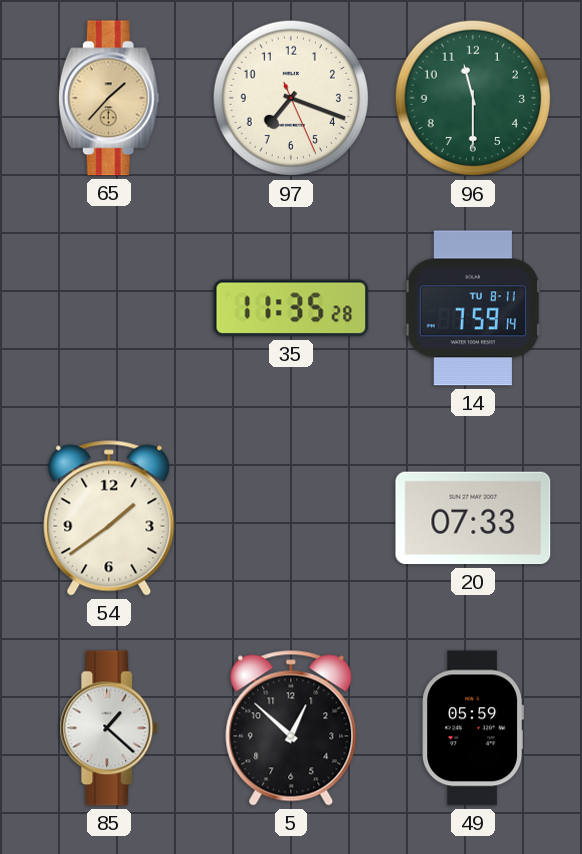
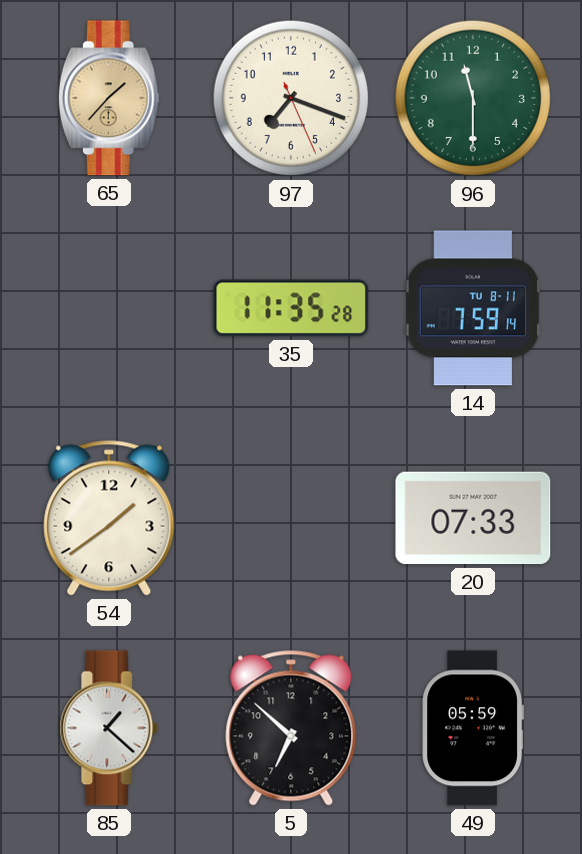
5: 12:52 -> 6:52 (291, 728)
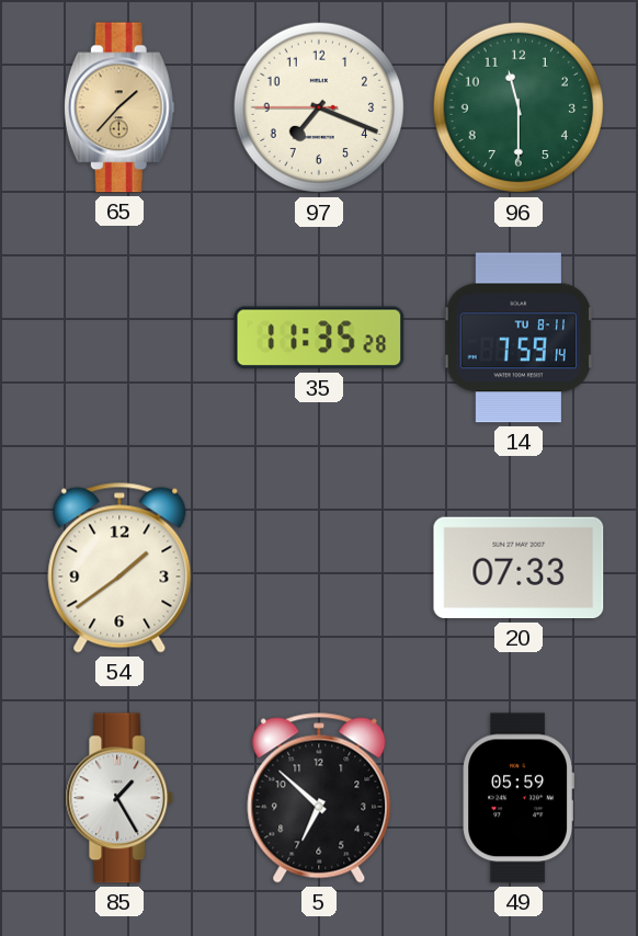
97: 7:18:26 -> 7:18:45 (319, 107)
85: 1:22 -> 1:25 (119, 798)
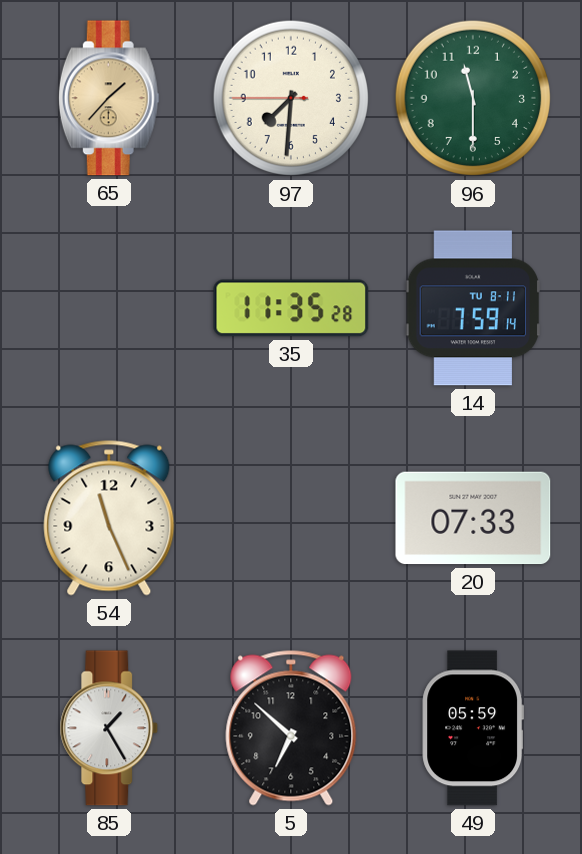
97: 7:18 -> 7:30 (291, 98)
54: 1:39 -> 11:26 (109, 518)
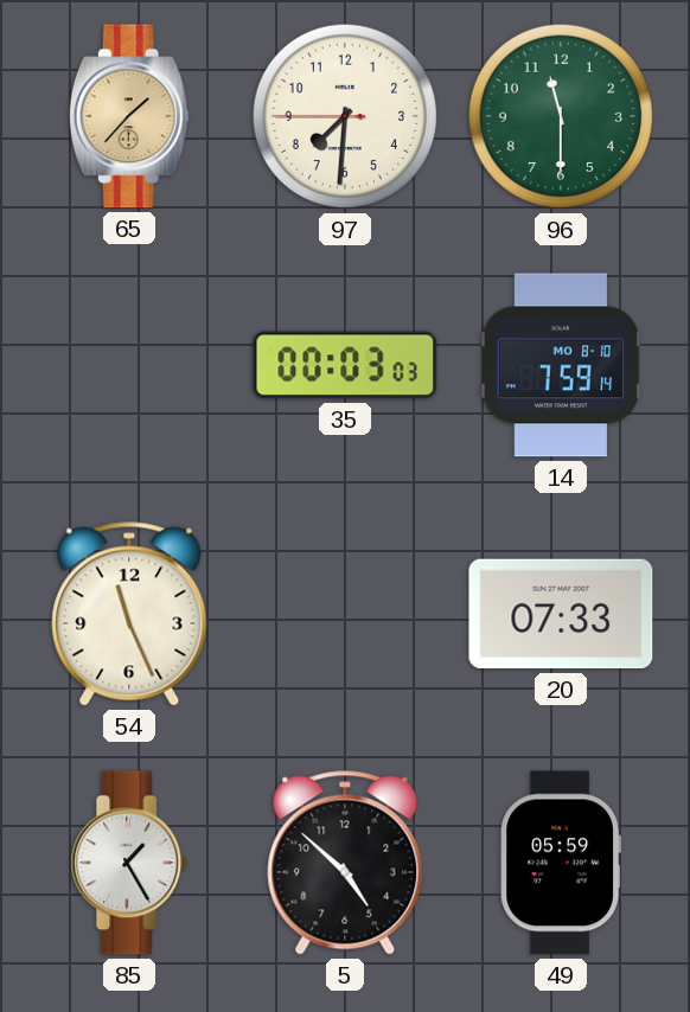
35: 11:35 -> 00:03 (345, 365)
14 date: TU 8-11 -> MO 8-10 (561, 365)
5: 6:52 -> 4:52 (345, 863)
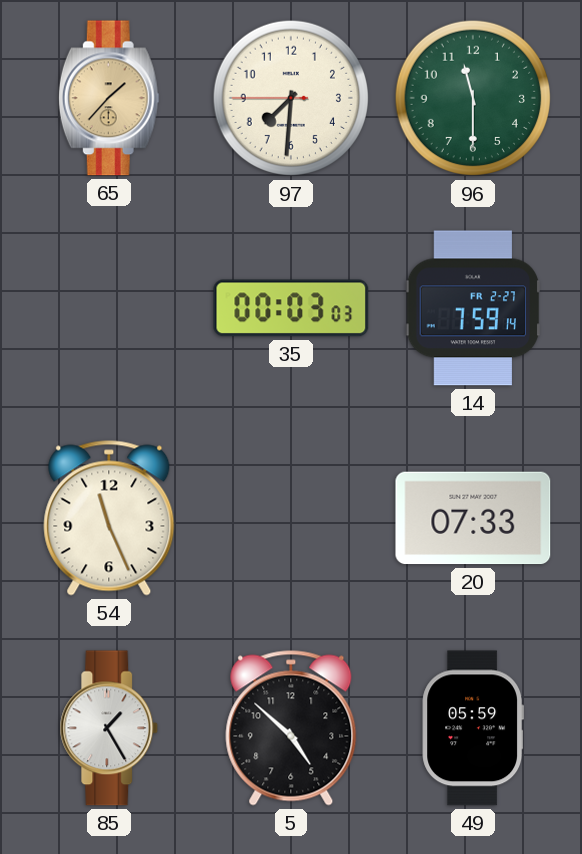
14 date: MO 8-10 -> FR 2-27 (473, 308)
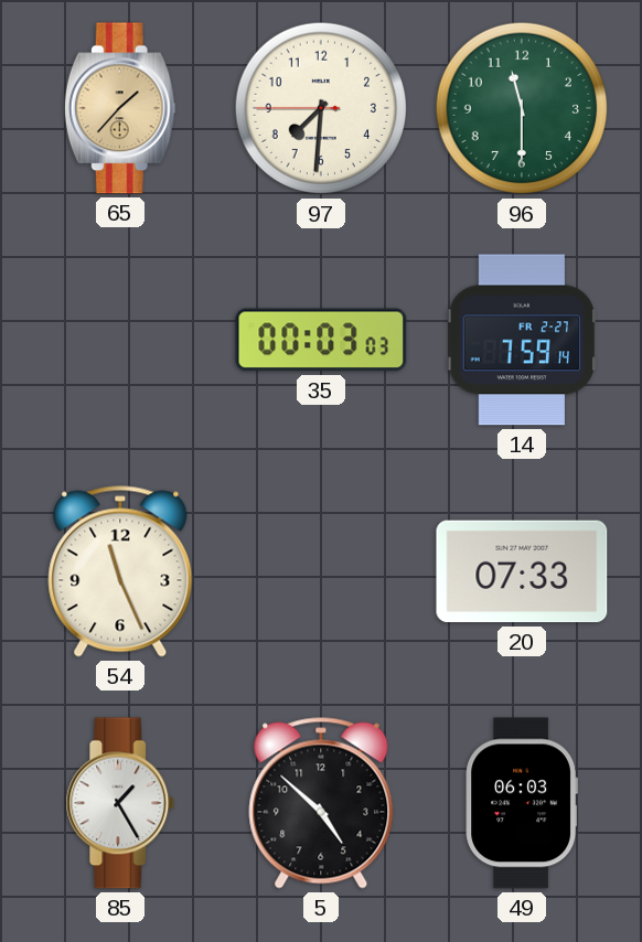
49: 05:59 -> 06:03 (521, 803)
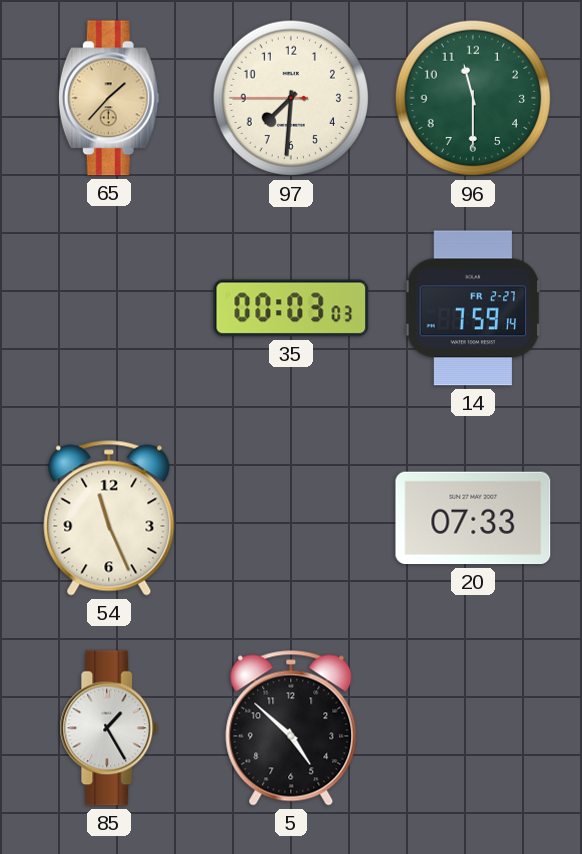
49: 06:03 -> none (521, 803)
